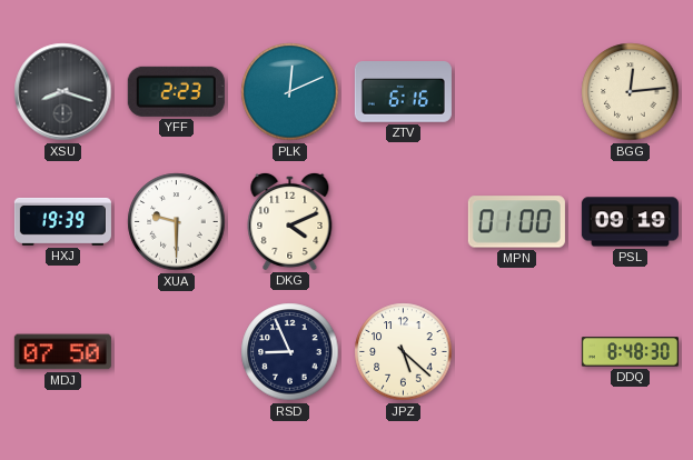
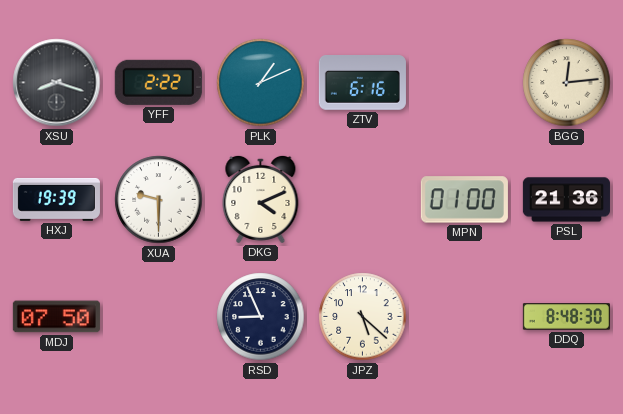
YFF: 2:23 -> 2:22 (158, 82)
PLK: 12:11 -> 1:11 (261, 83)
PSL: 09:19 -> 21:36 (566, 200)
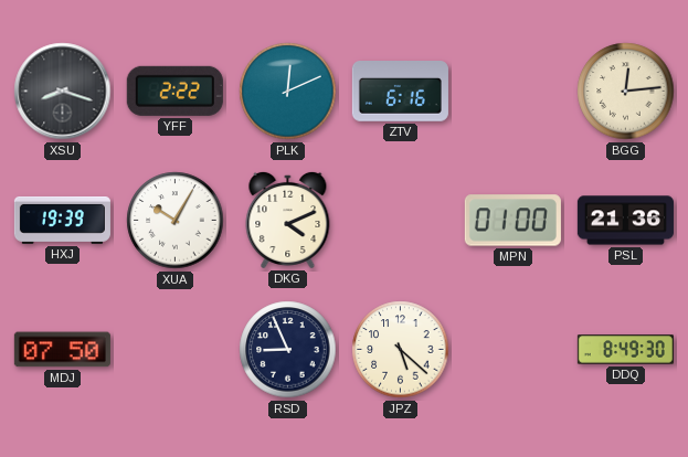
PLK: 1:11 -> 12:11 (288, 92)
XUA: 9:30 -> 10:05 (176, 221)
DDQ: 8:48 -> 8:49 (625, 350)
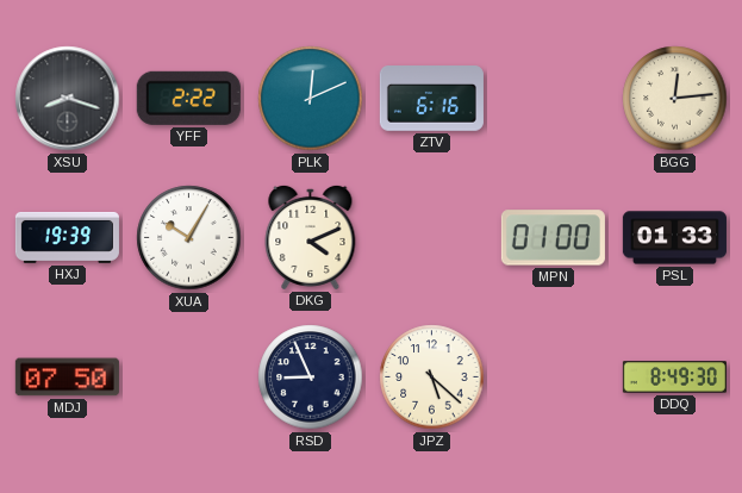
PSL: 21:36 -> 01:33 (674, 238)
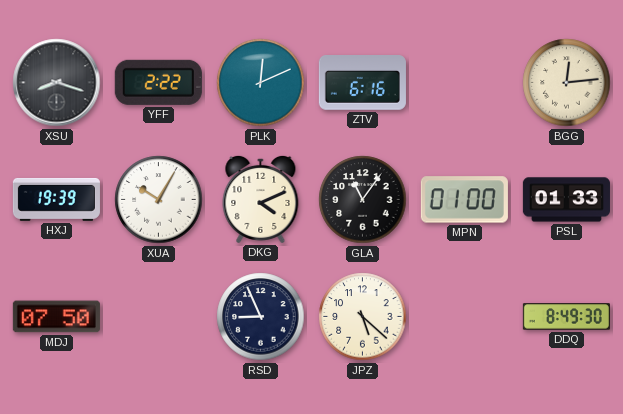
GLA: none -> 11:06 (363, 200)
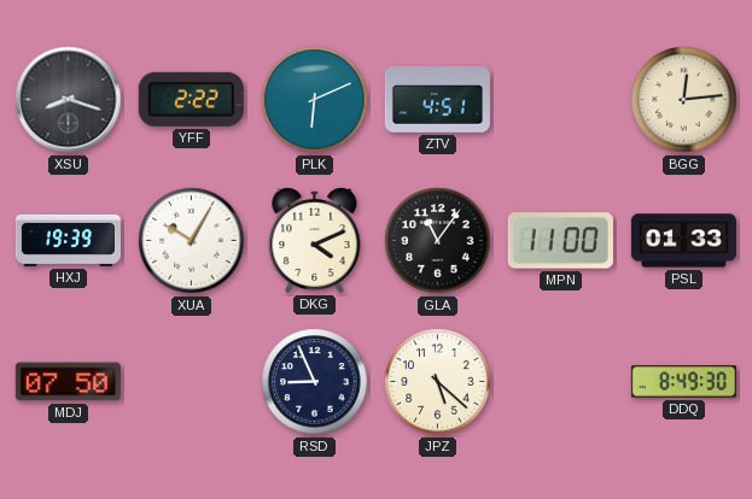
PLK: 12:11 -> 6:11 (315, 100)
ZTV: 6:16 -> 4:51 (437, 100)
MPN: 01:00 -> 11:00 (560, 241)
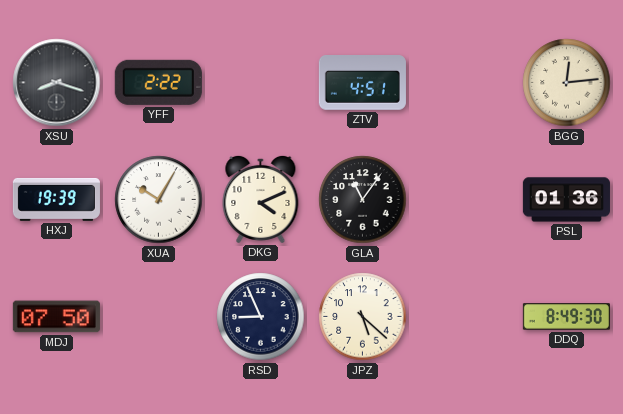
PLK: 6:11 -> none (315, 100)
MPN: 11:00 -> none (560, 241)
PSL: 01:33 -> 01:36 (566, 200)
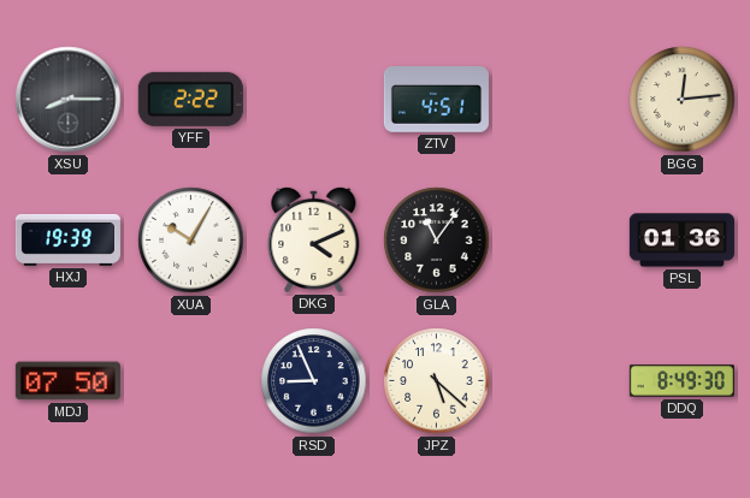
XSU: 8:18 -> 8:15 (69, 100)
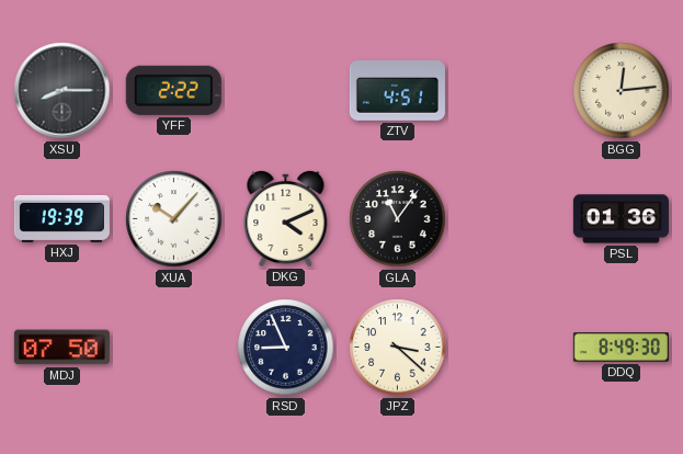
XUA: 10:05 -> 10:07 (174, 219)
JPZ: 5:22 -> 3:22 (398, 348)
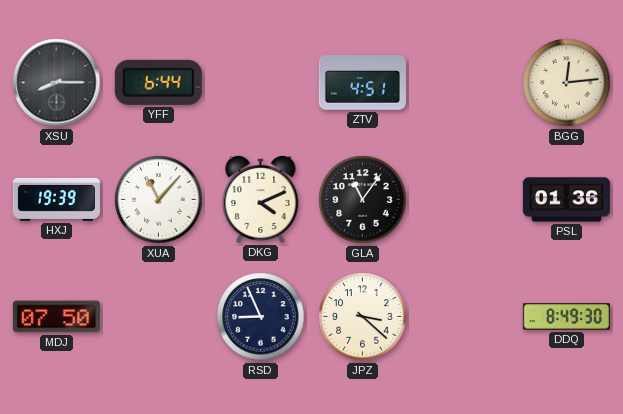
YFF: 2:22 -> 6:44 (158, 82)
XUA: 10:07 -> 11:07 (159, 200)
